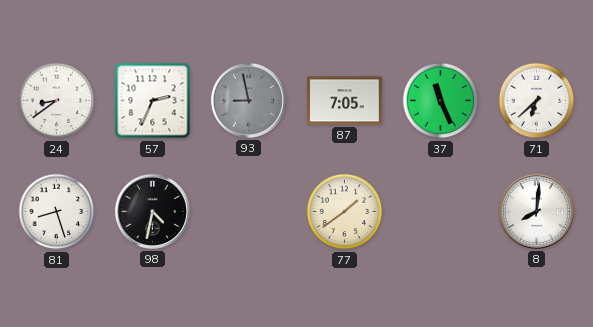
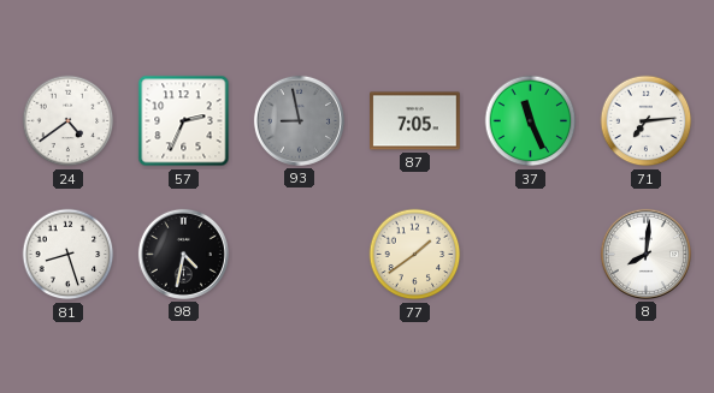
24: 8:39 -> 4:39 (69, 121)
71: 6:38 -> 7:14 (647, 121)
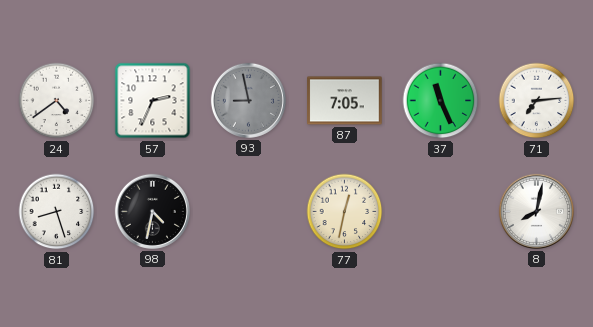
77: 1:39 -> 12:32 (345, 212)
8: 8:01 -> 8:02 (536, 211)
